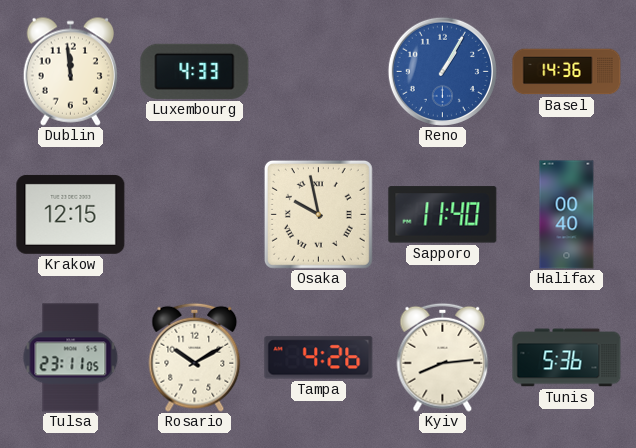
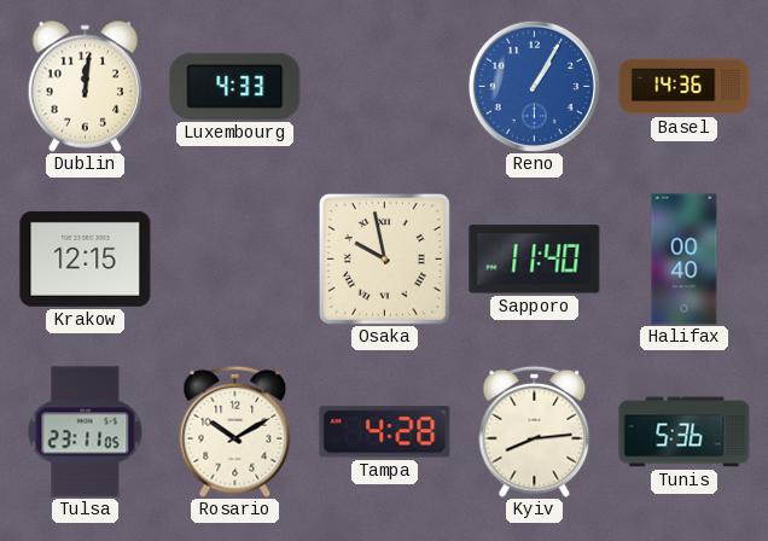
Dublin: 11:59 -> 12:01 (86, 86)
Tampa: 4:26 -> 4:28 (385, 432)
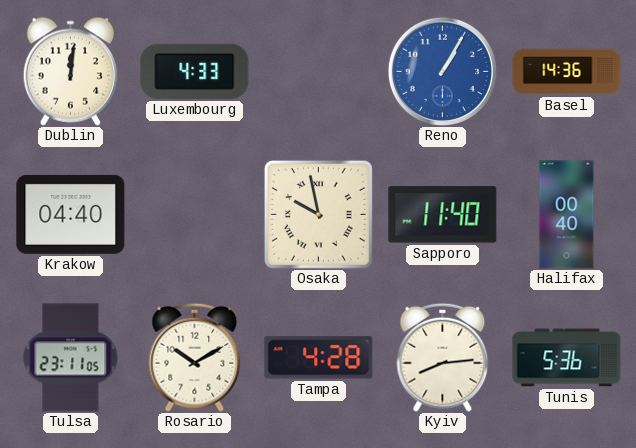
Krakow: 12:15 -> 04:40 (71, 214)
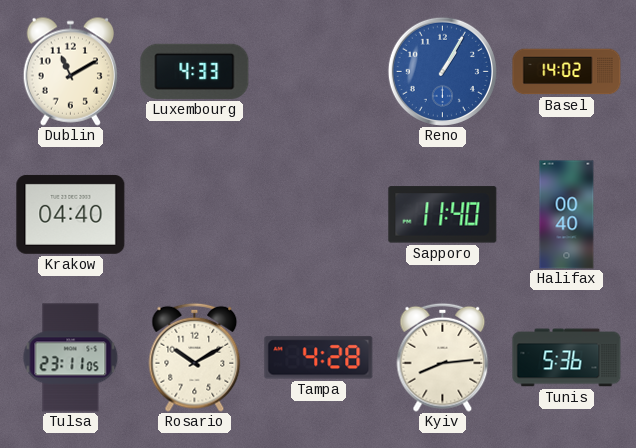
Dublin: 12:01 -> 11:10 (71, 71)
Basel: 14:36 -> 14:02 (567, 72)
Osaka: 9:58 -> none (318, 214)
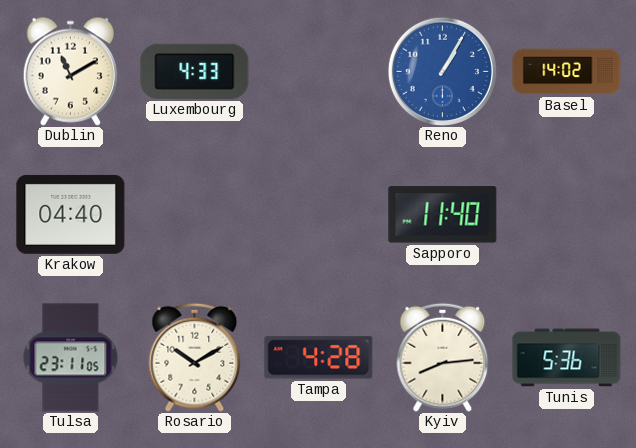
Halifax: 00:40 -> none (567, 215)
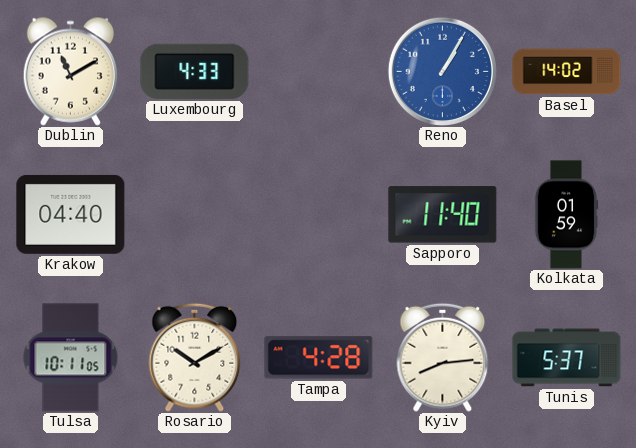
Kolkata: none -> 01:59 (566, 215)
Tulsa: 23:11 -> 10:11 (71, 358)
Tunis: 5:36 -> 5:37 (567, 358)
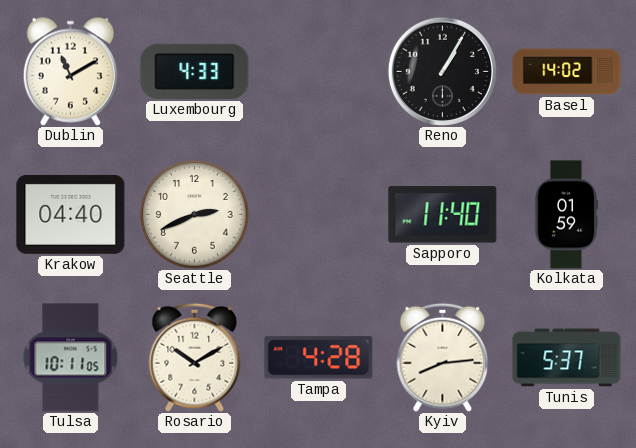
Reno dial: blue -> black (442, 71)
Seattle: none -> 2:41 (195, 215)
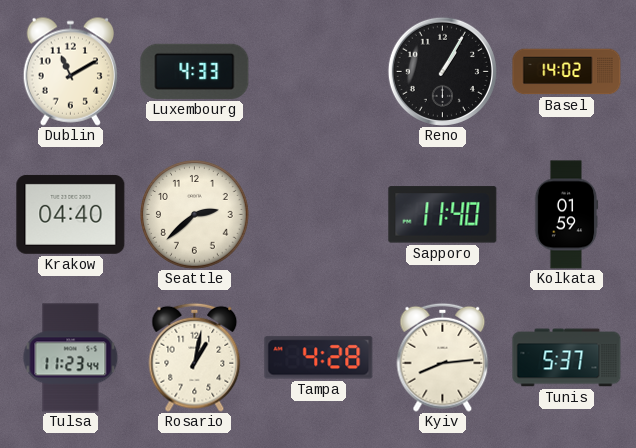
Seattle: 2:41 -> 2:38 (195, 215)
Tulsa: 10:11 -> 11:23 (71, 358)
Rosario: 10:10 -> 1:02 (195, 357)
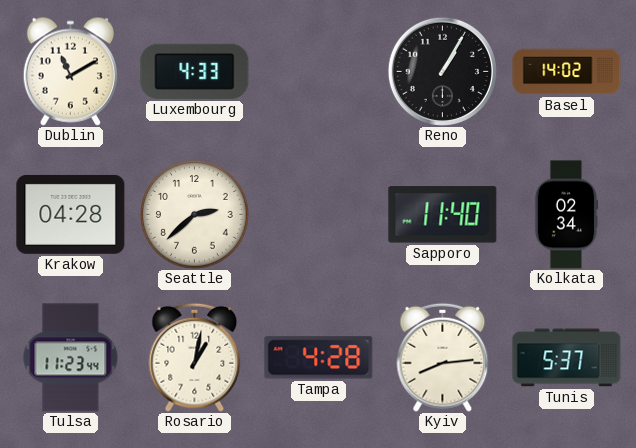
Krakow: 04:40 -> 04:28 (71, 214)
Kolkata: 01:59 -> 02:34 (566, 215)
